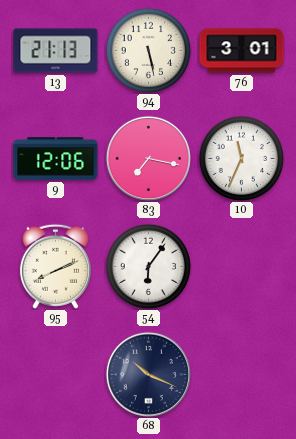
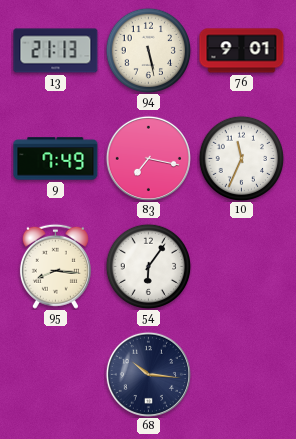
76: 3:01 -> 9:01 (242, 51)
9: 12:06 -> 7:49 (56, 159)
95: 8:11 -> 8:16 (55, 266)
68: 10:19 -> 10:16 (148, 374)
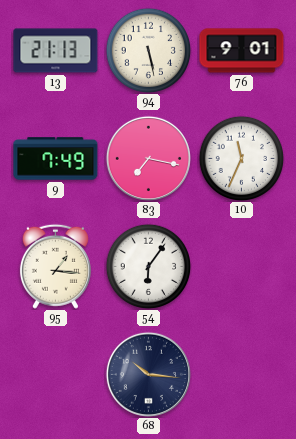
95: 8:16 -> 1:16 (55, 266)
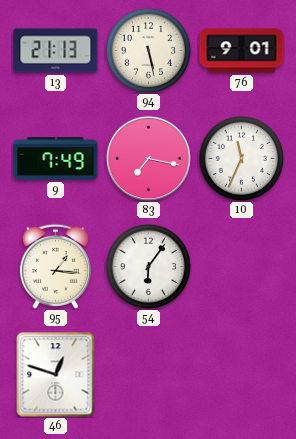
46: none -> 12:48 (56, 375)
68: 10:16 -> none (148, 374)
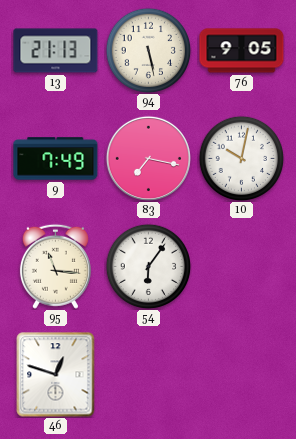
76: 9:01 -> 9:05 (242, 51)
10: 11:34 -> 10:02 (241, 158)
95: 1:16 -> 11:16 (55, 266)
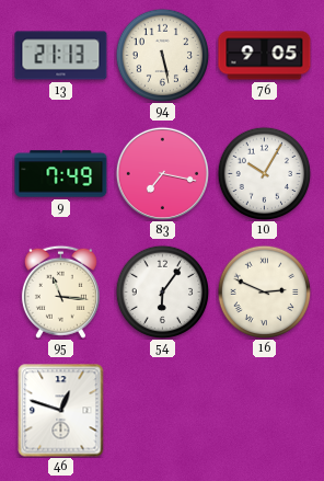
10: 10:02 -> 10:05 (264, 173)
16: none -> 2:49 (264, 291)
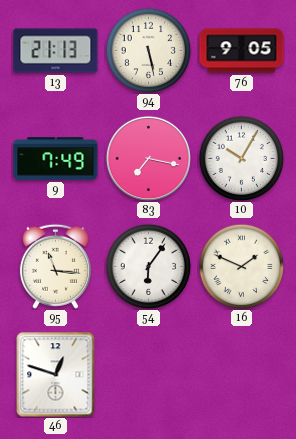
16: 2:49 -> 1:49 (241, 266)
